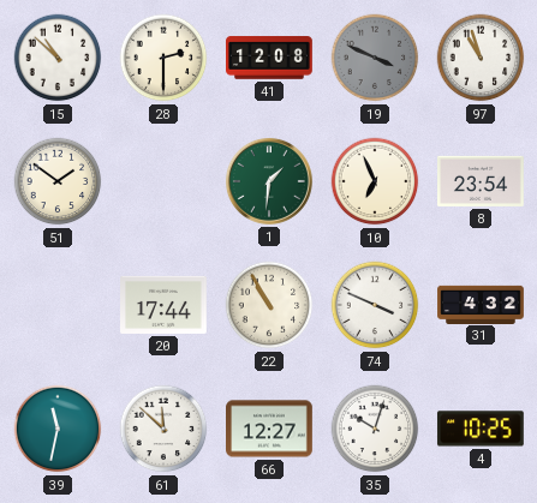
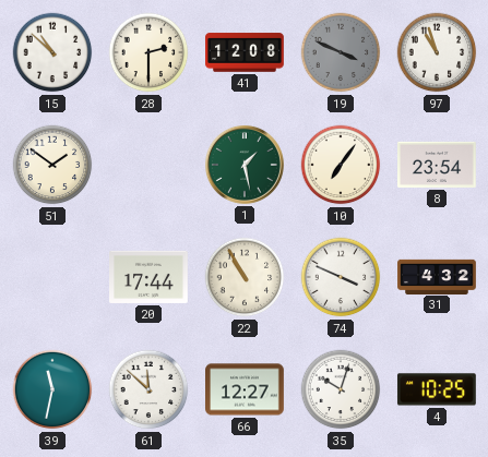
1: 1:31 -> 1:28 (245, 165)
10: 6:56 -> 7:06 (341, 165)
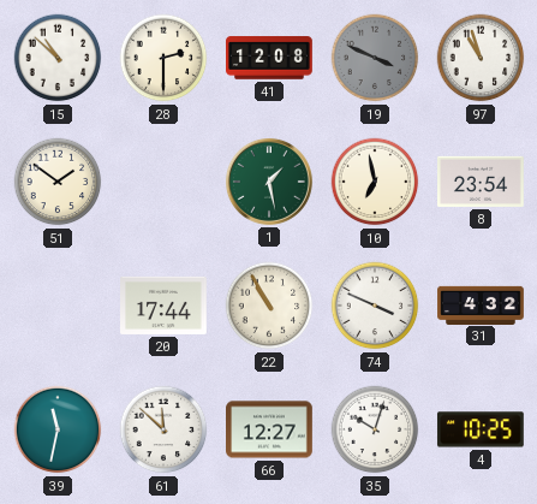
10: 7:06 -> 6:58 (375, 182)
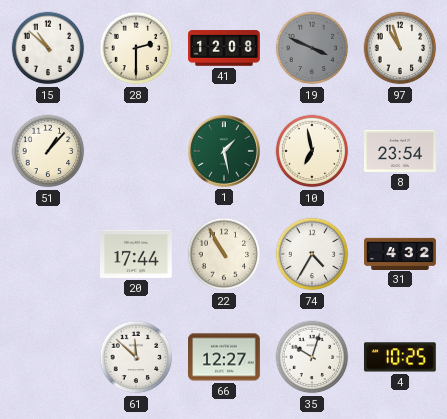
51: 1:51 -> 1:07 (48, 151)
74: 3:49 -> 4:35 (312, 254)
39: 11:32 -> none (58, 429)
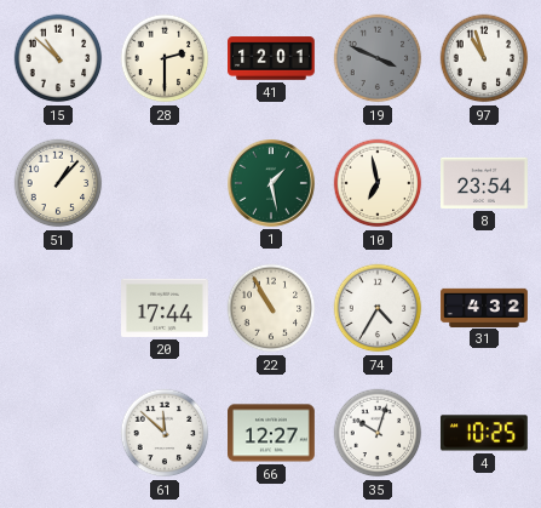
41: 12:08 -> 12:01 (272, 58)
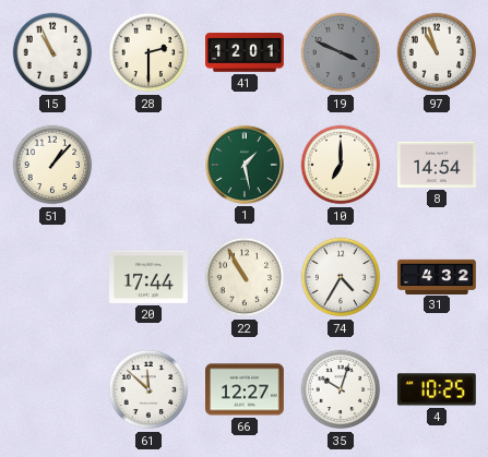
15: 10:52 -> 10:56 (52, 52)
10: 6:58 -> 7:00 (341, 165)
8: 23:54 -> 14:54 (438, 165)
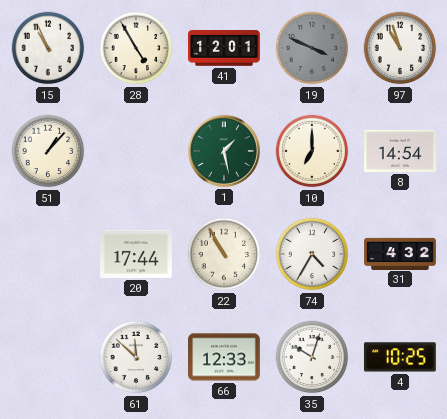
28: 2:30 -> 4:55 (136, 48)
66: 12:27 -> 12:33 (225, 357)
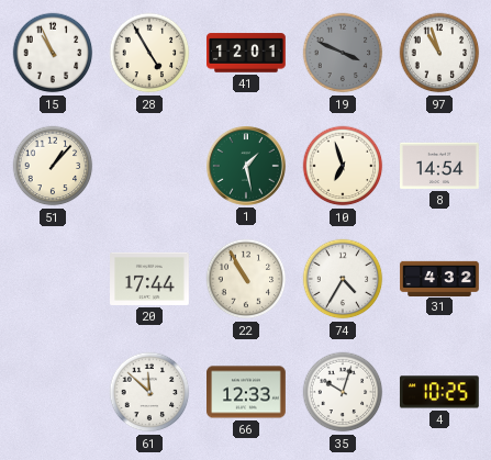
10: 7:00 -> 6:57 (343, 166)
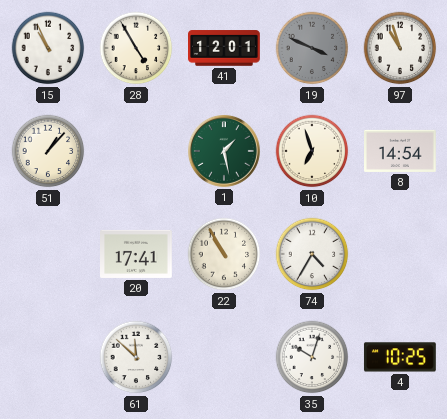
20: 17:44 -> 17:41 (137, 254)
31: 4:32 -> none (439, 278)
66: 12:33 -> none (247, 392)
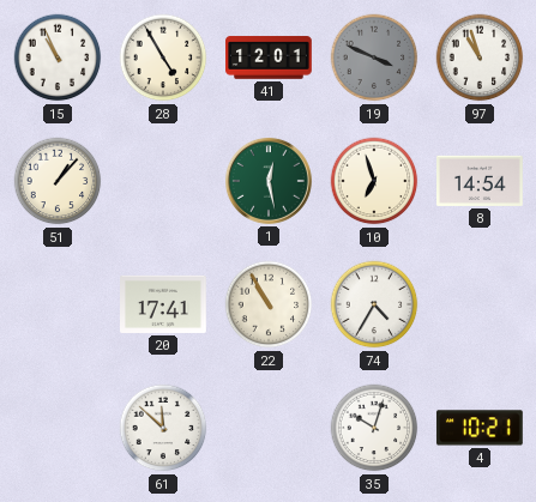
1: 1:28 -> 12:28 (269, 181)
4: 10:25 -> 10:21 (480, 428)
